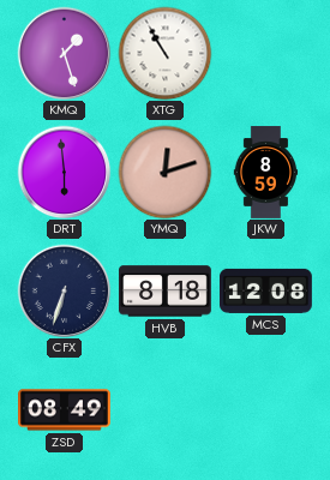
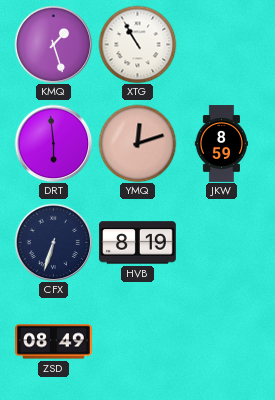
HVB: 8:18 -> 8:19 (138, 243)
MCS: 12:08 -> none (266, 290)
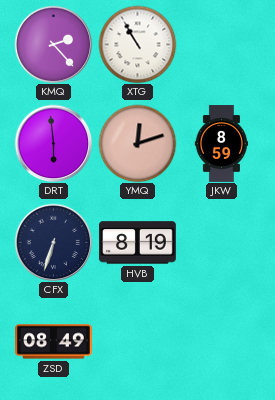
KMQ: 1:27 -> 2:23 (53, 44)
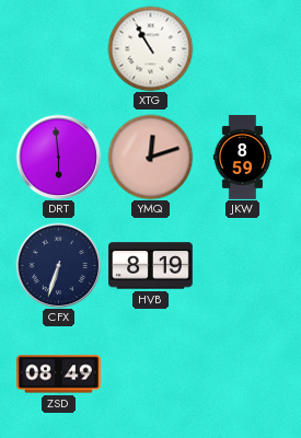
KMQ: 2:23 -> none (53, 44)
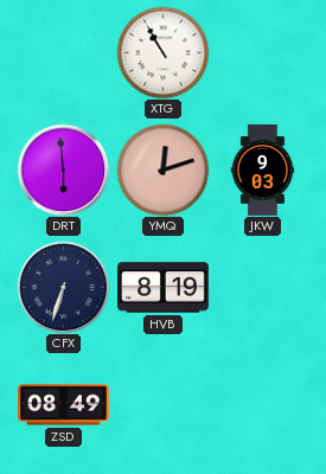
JKW: 8:59 -> 9:03 (263, 171)
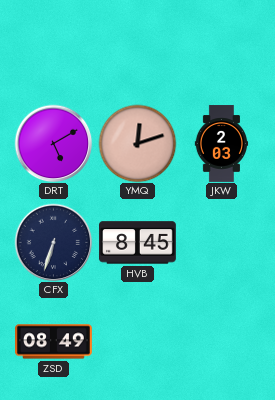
XTG: 10:55 -> none (162, 52)
DRT: 5:59 -> 5:10 (53, 143)
JKW: 9:03 -> 2:03 (222, 144)
HVB: 8:19 -> 8:45 (138, 243)
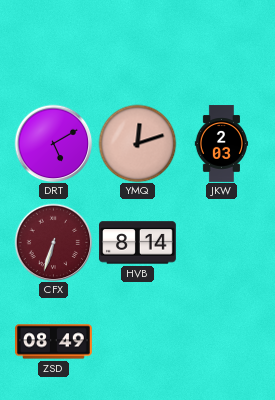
CFX dial: navy -> burgundy (53, 242)
HVB: 8:45 -> 8:14 (138, 243)
